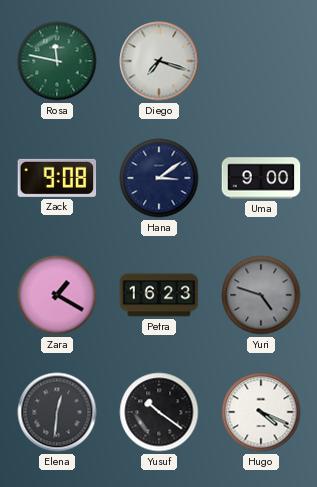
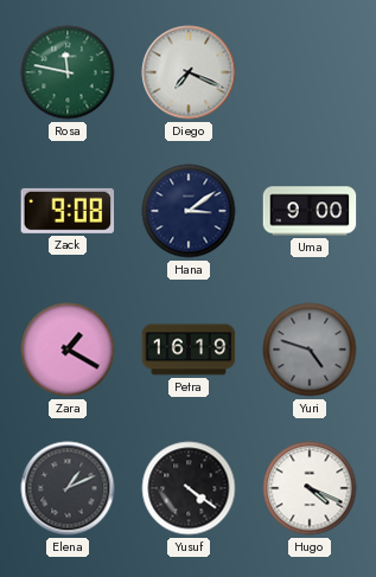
Diego: 7:18 -> 7:19 (189, 72)
Petra: 16:23 -> 16:19 (189, 350)
Elena: 12:31 -> 1:11 (68, 488)
Yusuf: 10:21 -> 4:21 (189, 488)
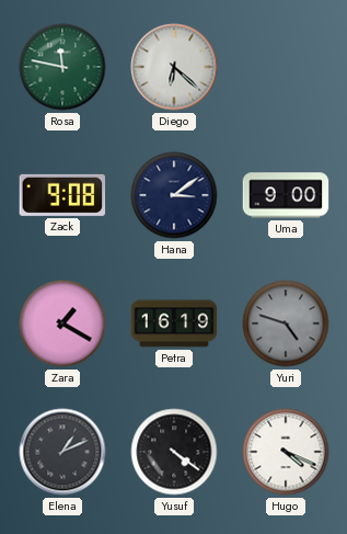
Diego: 7:19 -> 6:22 (174, 67)
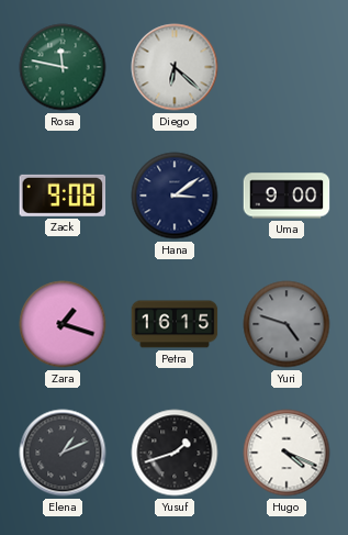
Zara: 1:20 -> 1:18 (63, 324)
Petra: 16:19 -> 16:15 (175, 324)
Yusuf: 4:21 -> 1:42 (175, 453)
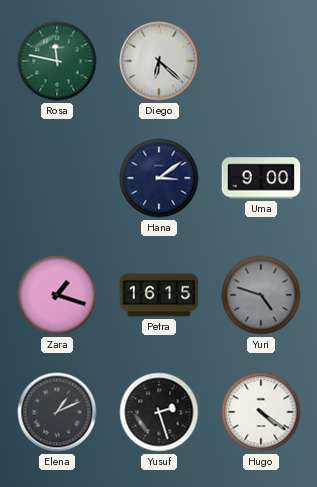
Zack: 9:08 -> none (63, 196)
Yusuf: 1:42 -> 2:27 (159, 412)
Hugo: 4:19 -> 4:21 (261, 412)
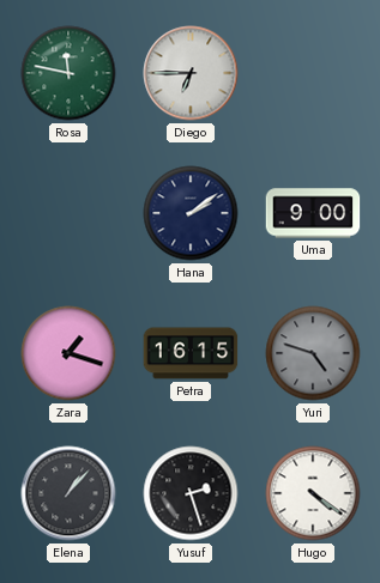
Diego: 6:22 -> 6:45 (191, 73)
Hana: 3:09 -> 2:09 (191, 213)
Elena: 1:11 -> 1:07 (68, 493)
